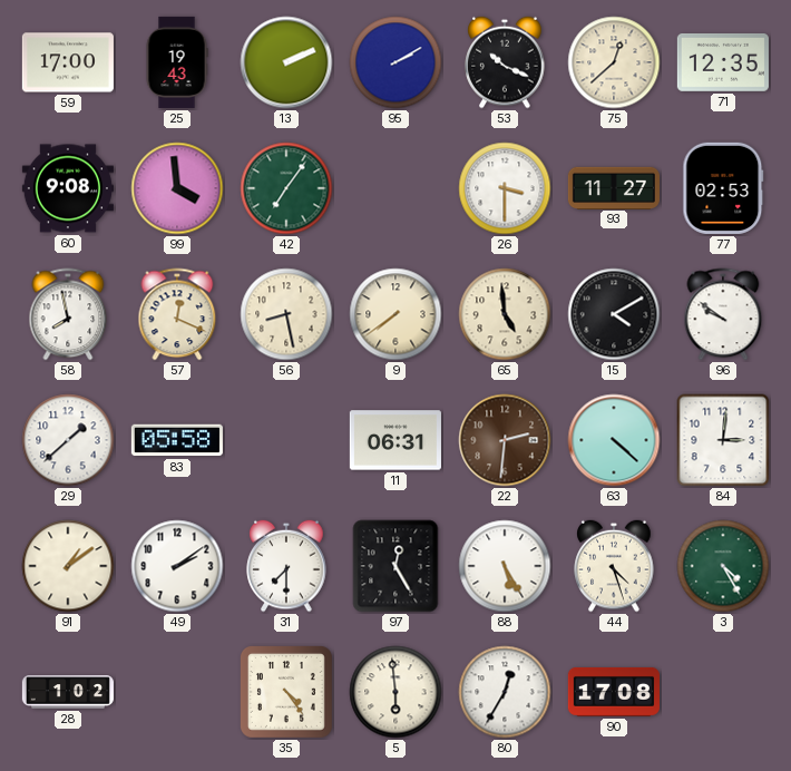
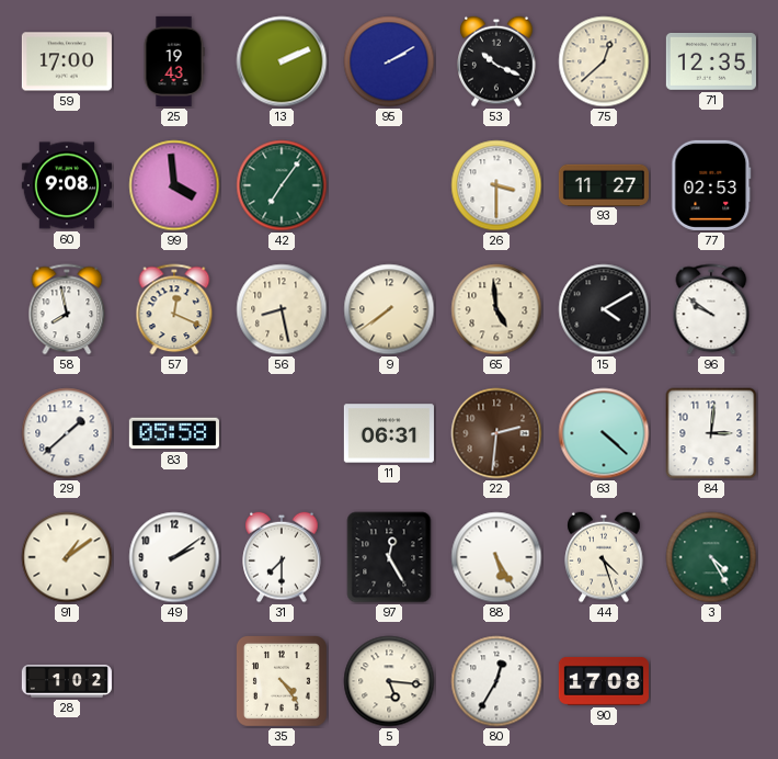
5: 5:59 -> 5:16 (389, 681)
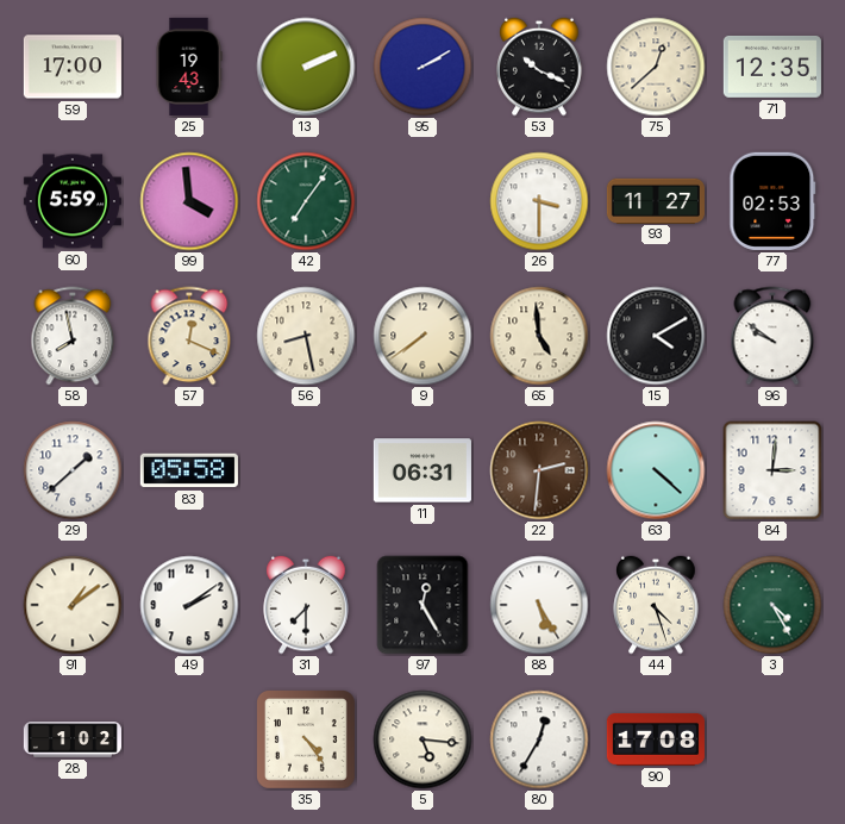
60: 9:08 -> 5:59 (73, 201)
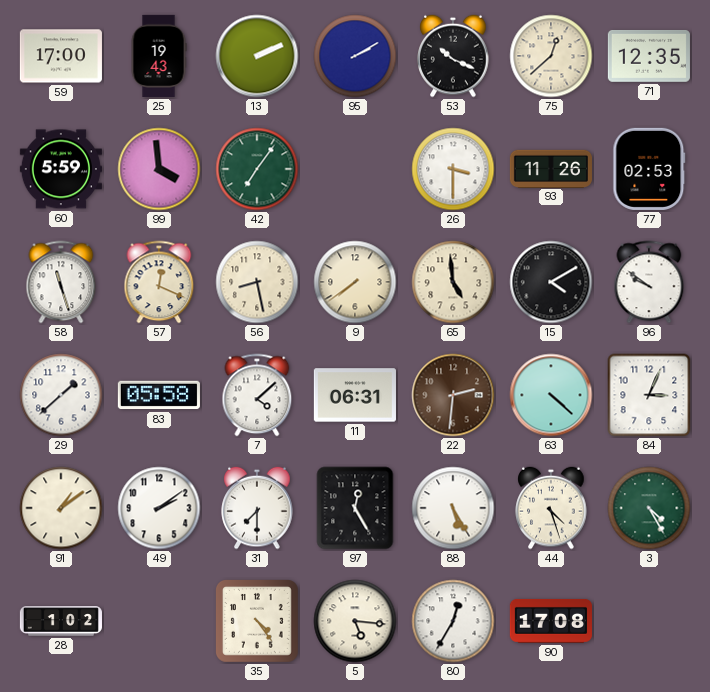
93: 11:27 -> 11:26 (551, 168)
58: 7:58 -> 11:27 (61, 282)
7: none -> 4:08 (257, 395)
84: 3:01 -> 3:04 (649, 395)
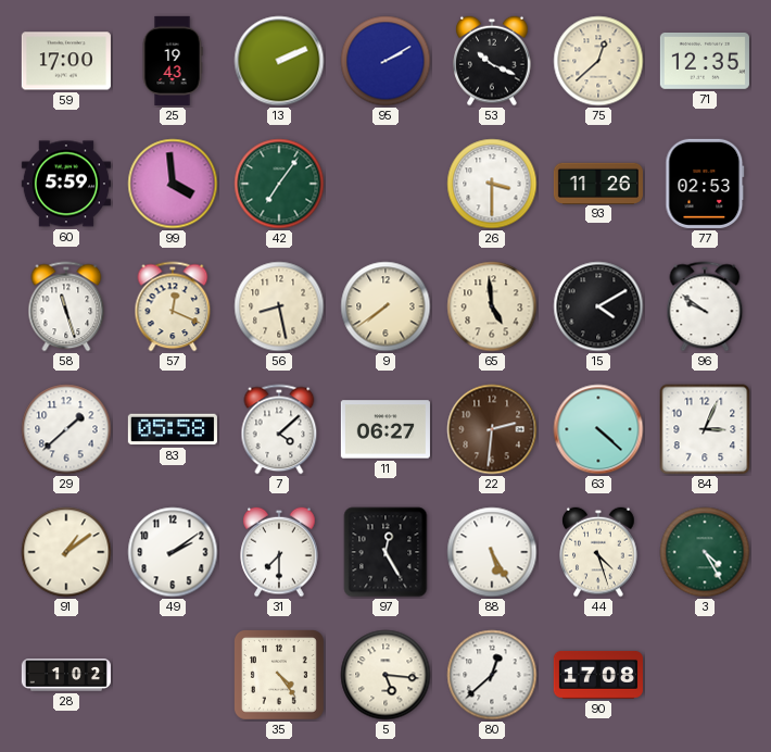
11: 06:31 -> 06:27 (386, 429)
80: 12:35 -> 12:38 (492, 675)
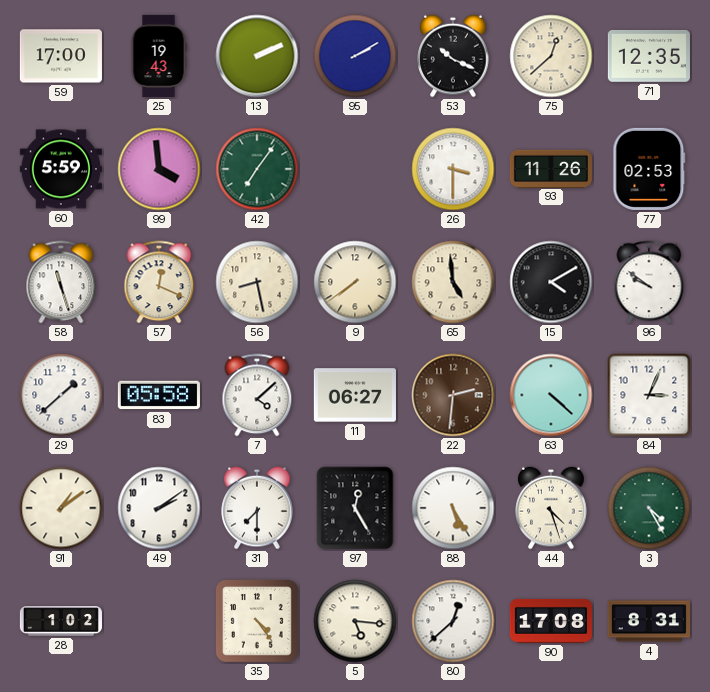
4: none -> 8:31 (649, 621)
